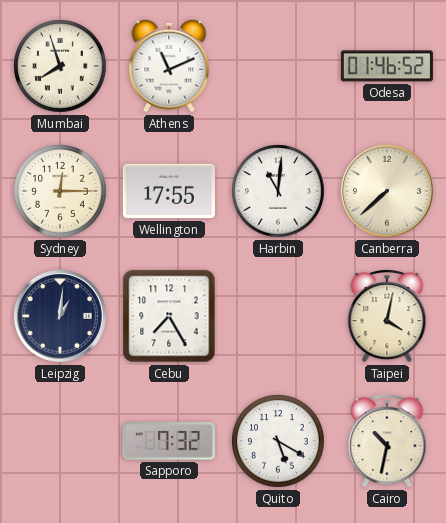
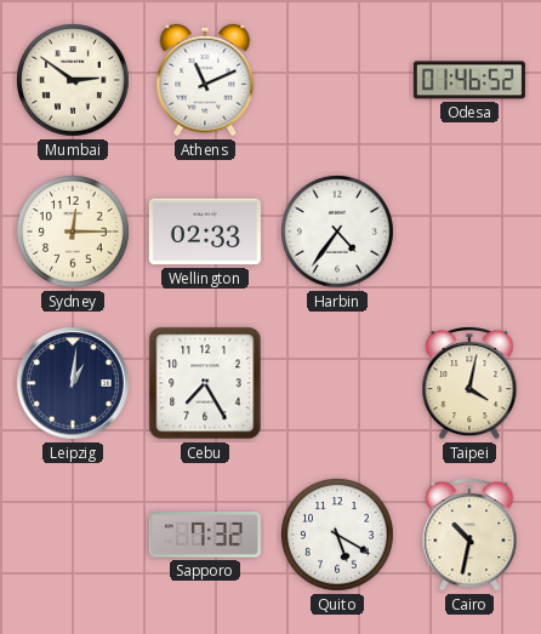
Mumbai: 7:57 -> 2:51 (74, 81)
Wellington: 17:55 -> 02:33 (205, 232)
Harbin: 11:01 -> 4:36 (338, 233)
Canberra: 7:38 -> none (387, 191)
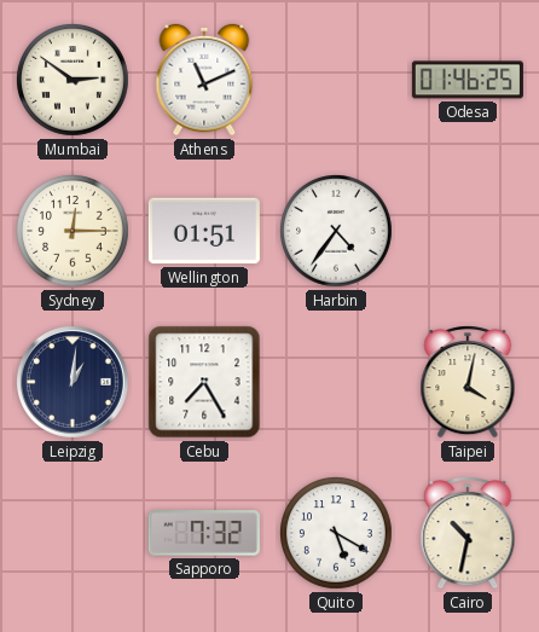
Odesa: 01:46:52 -> 01:46:25 (468, 80)
Wellington: 02:33 -> 01:51 (204, 231)
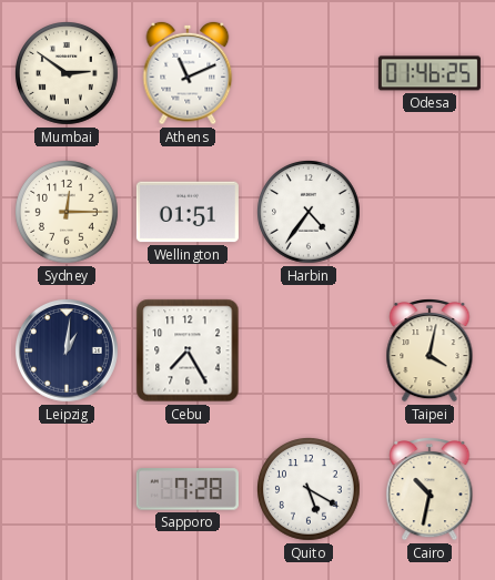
Sapporo: 7:32 -> 7:28 (188, 489)
